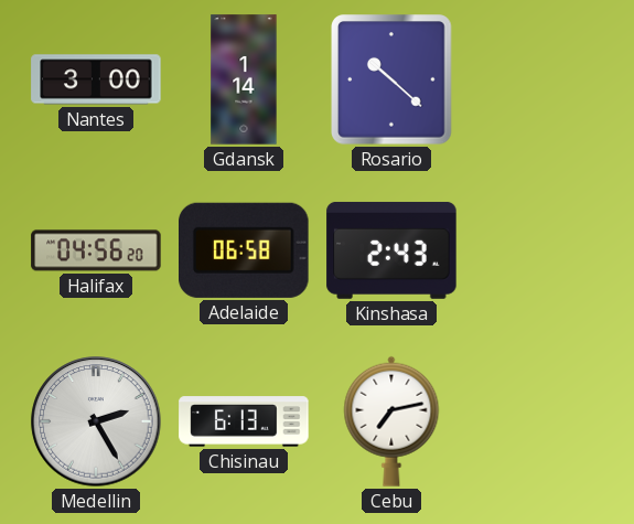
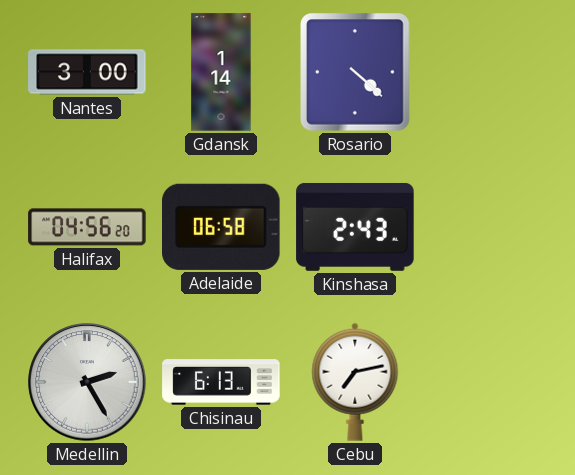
Rosario: 10:22 -> 4:22 (355, 72)
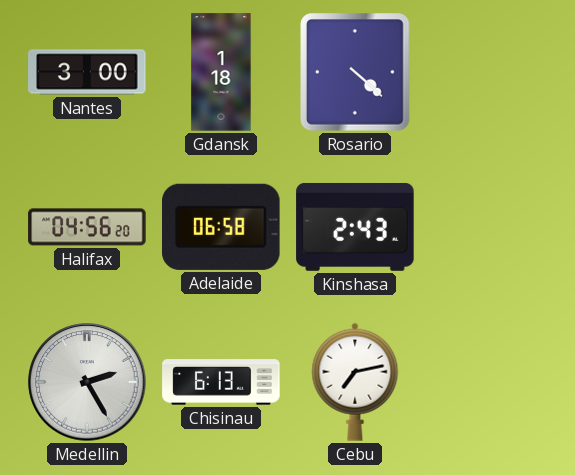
Gdansk: 1:14 -> 1:18 (221, 72)
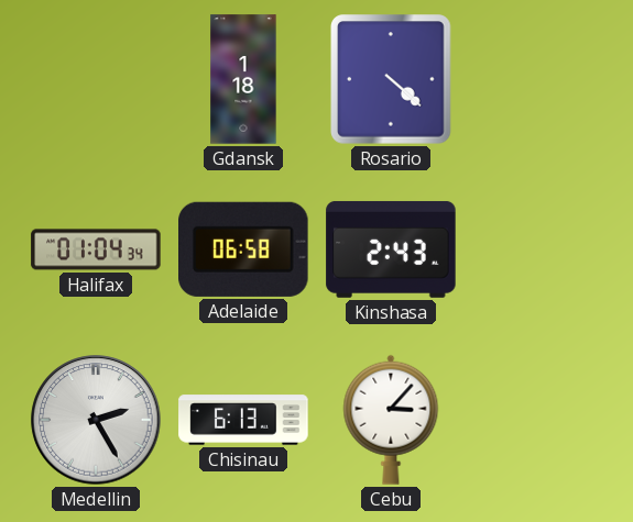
Nantes: 3:00 -> none (87, 72)
Halifax: 04:56 -> 01:04 (96, 249)
Cebu: 7:13 -> 3:07 (391, 420)
